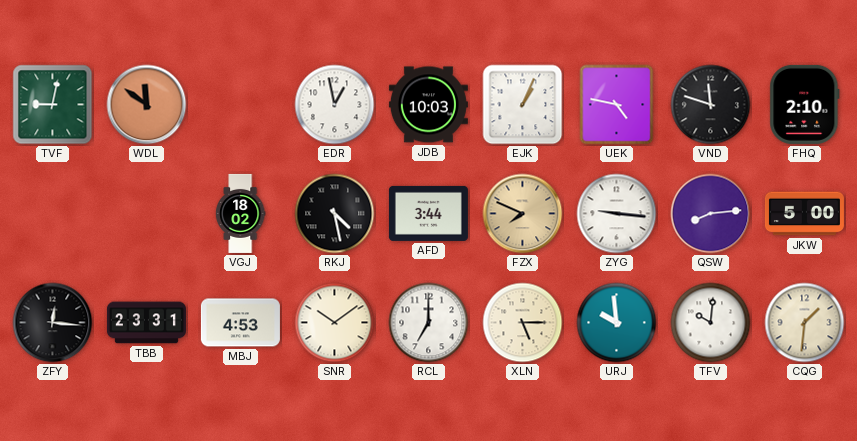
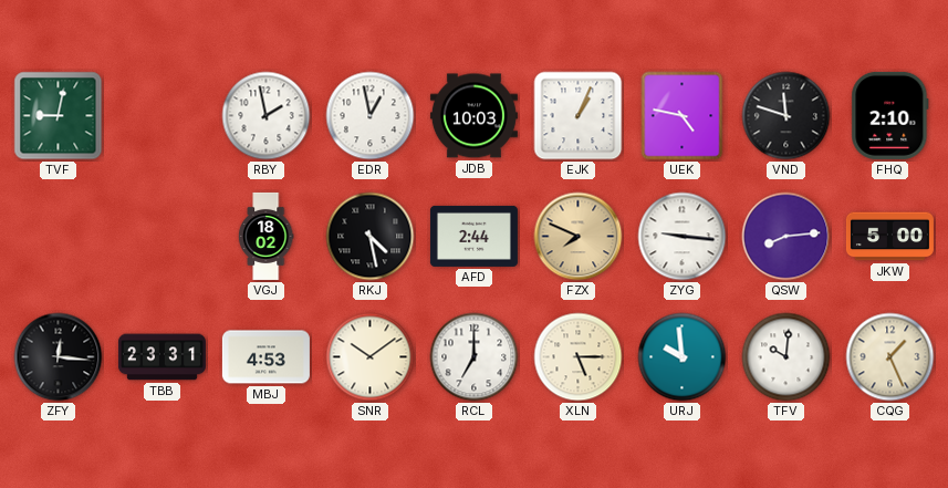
WDL: 11:51 -> none (147, 105)
RBY: none -> 1:58 (267, 116)
AFD: 3:44 -> 2:44 (473, 236)
CQG: 1:31 -> 1:26 (890, 357)
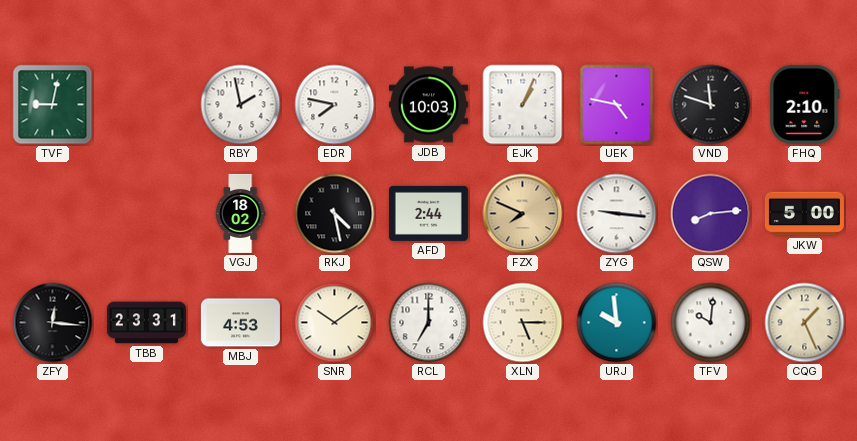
EDR: 12:58 -> 7:47 (335, 105)
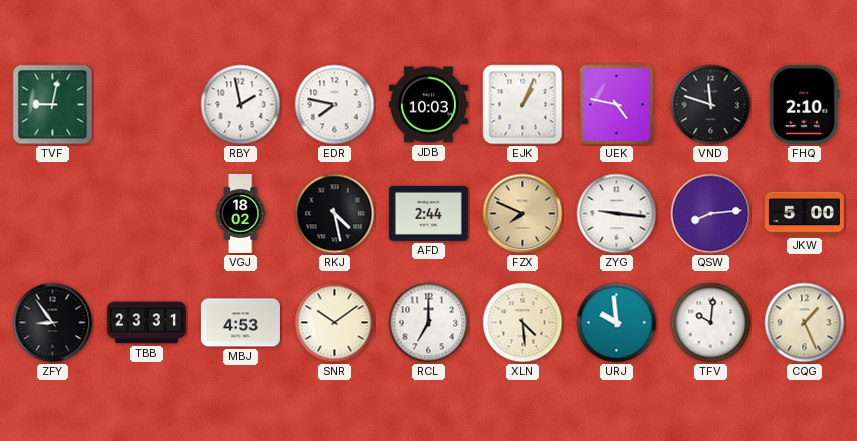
ZFY: 12:16 -> 8:54 (53, 323)
XLN: 5:15 -> 4:29 (523, 323)
